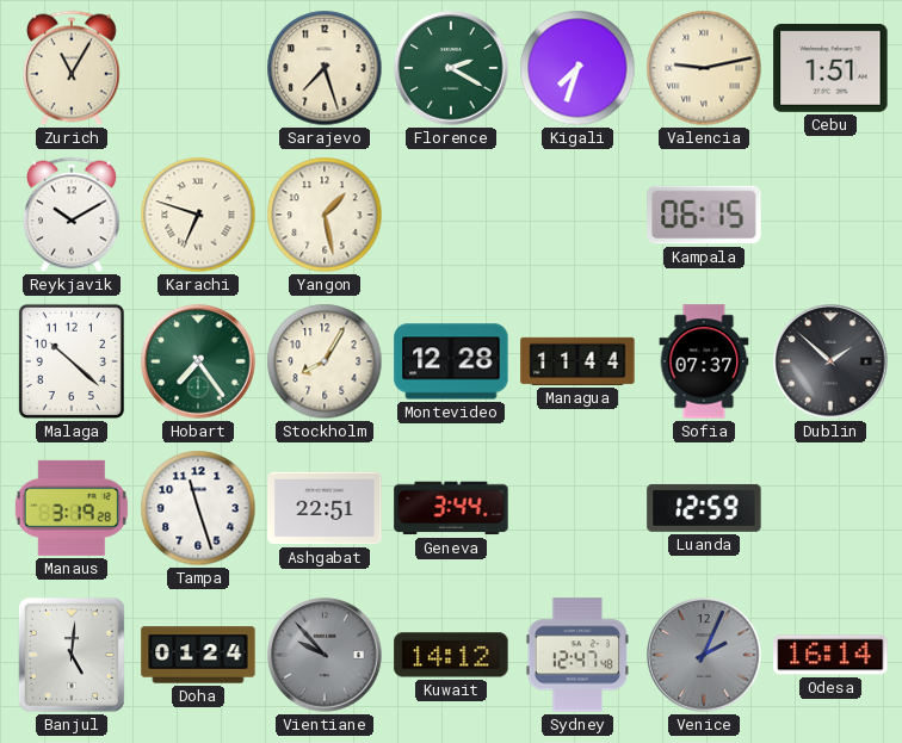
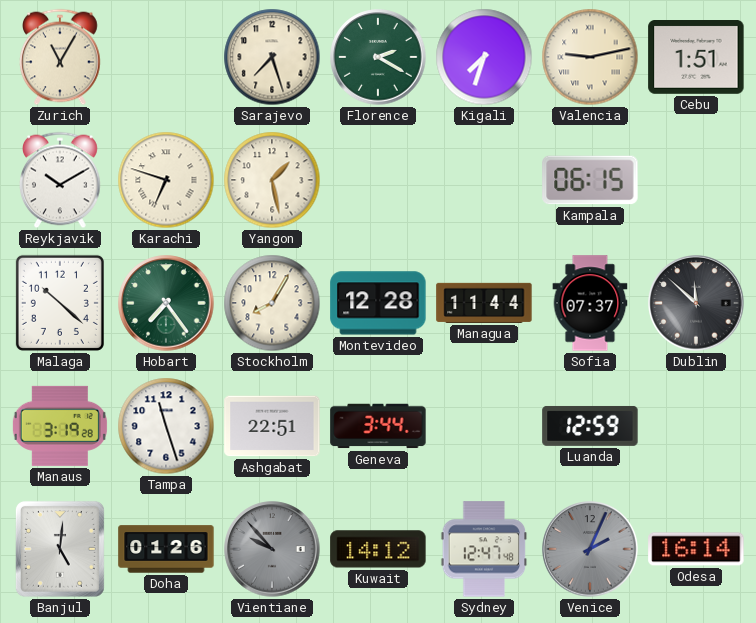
Dublin: 1:52 -> 11:52 (696, 303)
Doha: 01:24 -> 01:26 (166, 549)
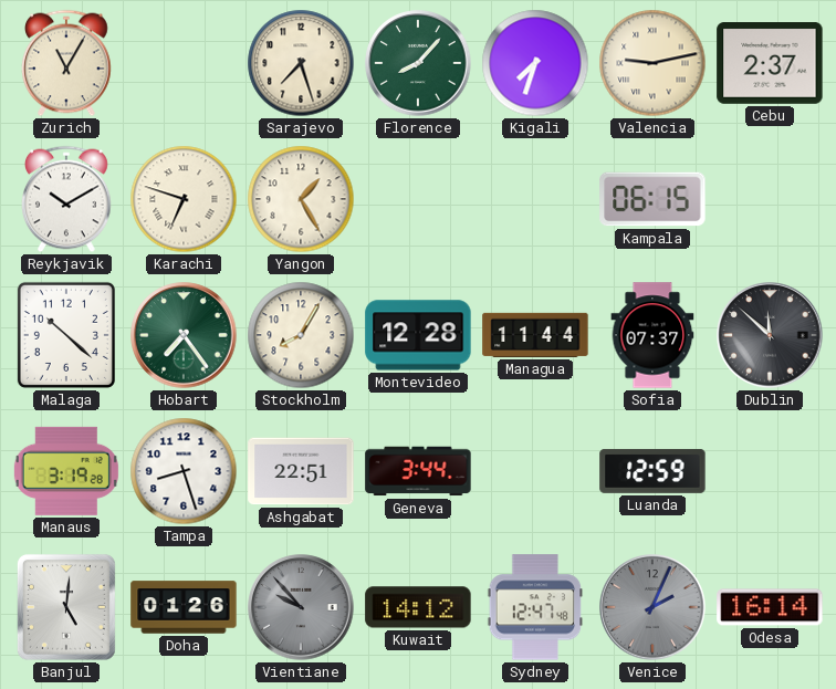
Florence: 2:20 -> 8:07 (418, 63)
Cebu: 1:51 -> 2:37 (770, 64)
Yangon: 1:28 -> 1:25 (301, 199)
Tampa: 11:27 -> 8:27 (184, 471)
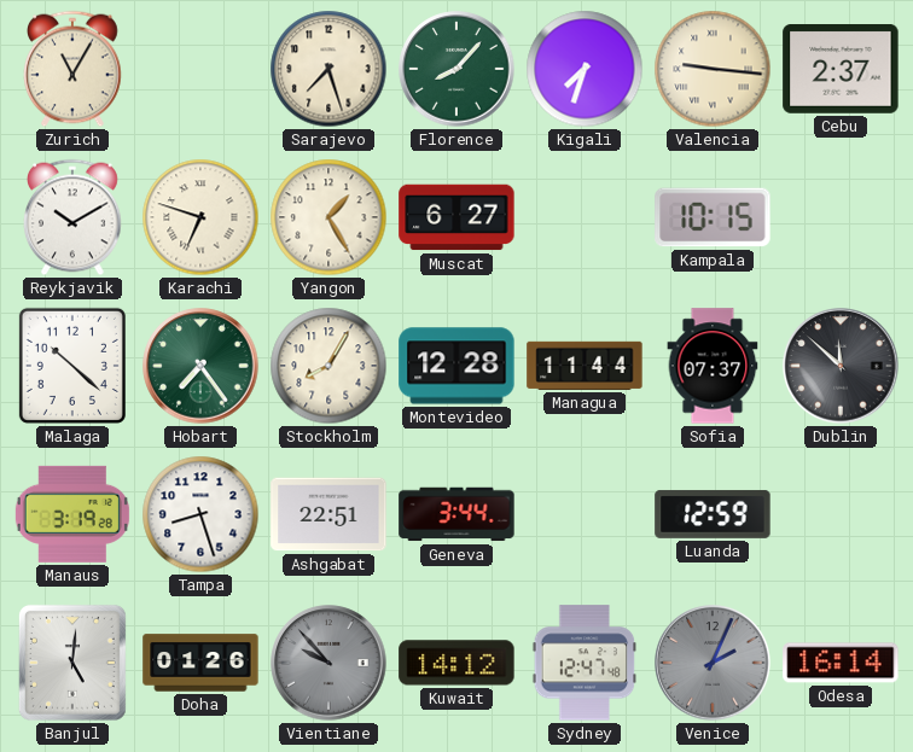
Valencia: 9:13 -> 9:16 (713, 69)
Muscat: none -> 6:27 (456, 217)
Kampala: 06:15 -> 10:15 (713, 217)
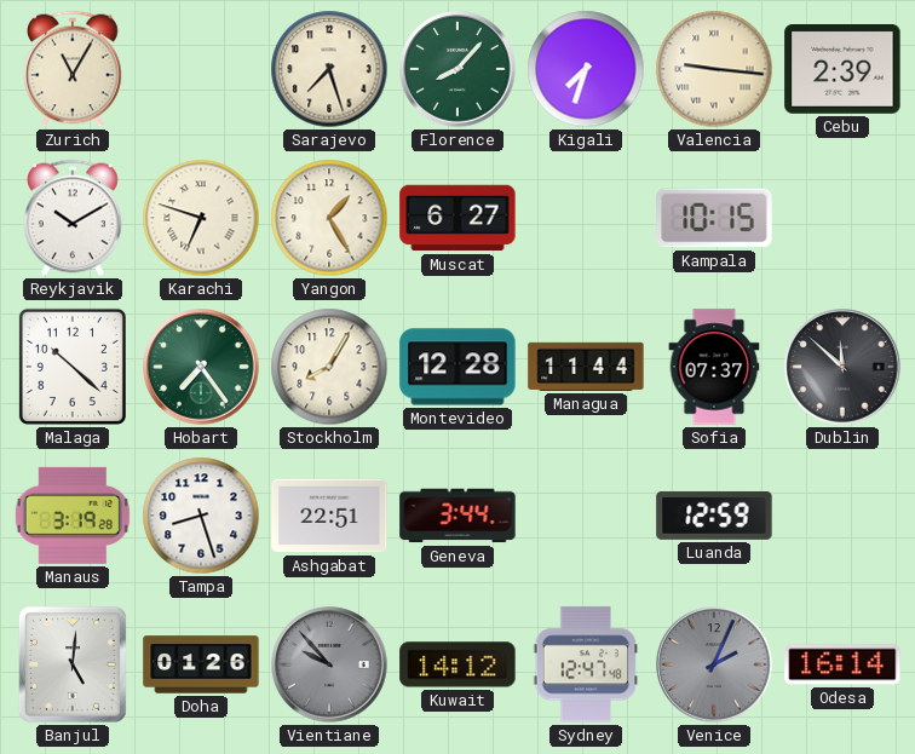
Cebu: 2:37 -> 2:39 (842, 70)
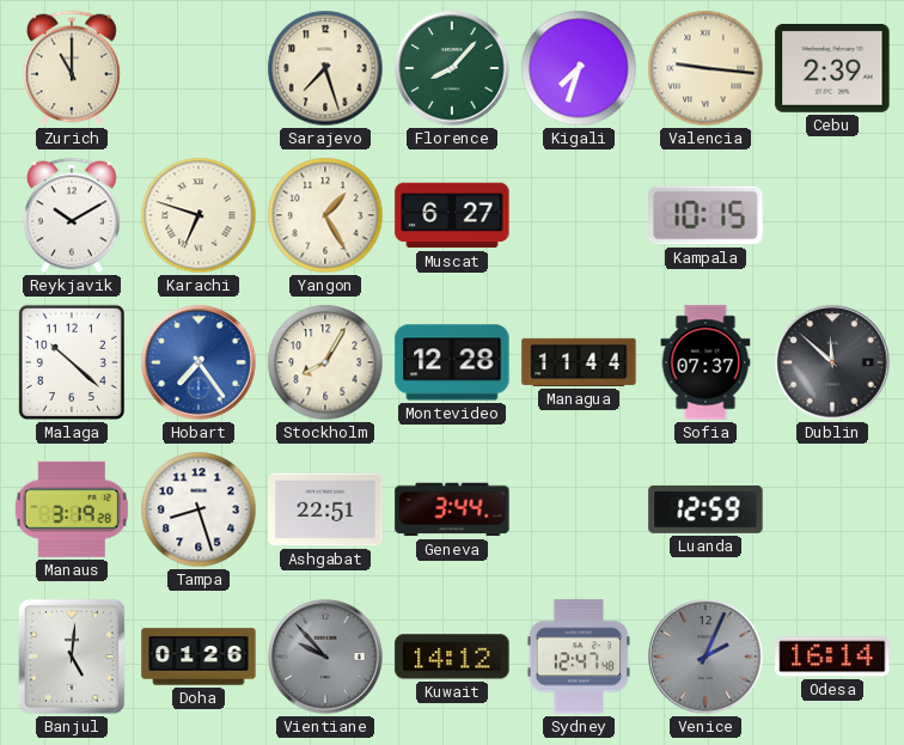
Zurich: 11:05 -> 11:00 (73, 68)
Hobart dial: green -> blue (198, 362)
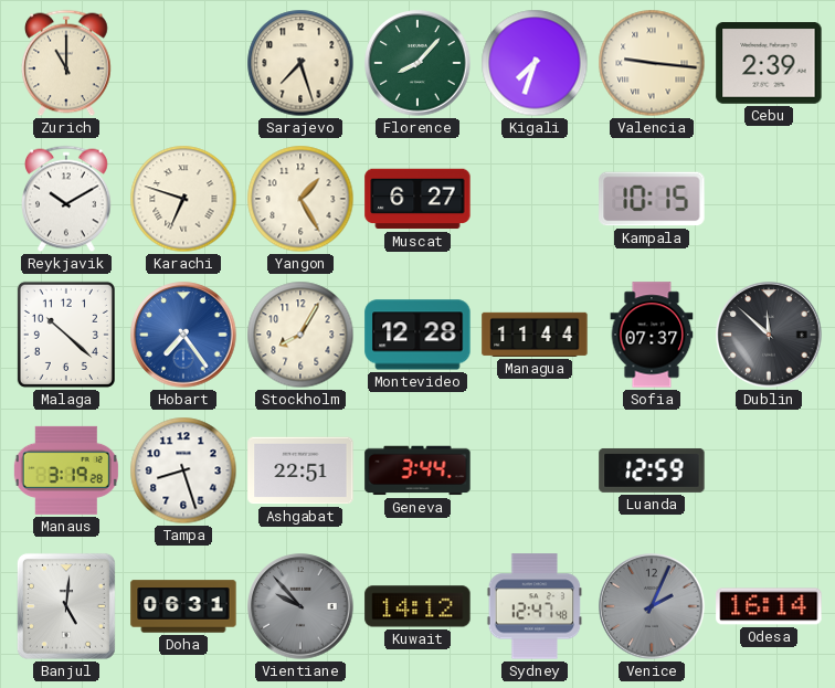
Doha: 01:26 -> 06:31 (183, 606)
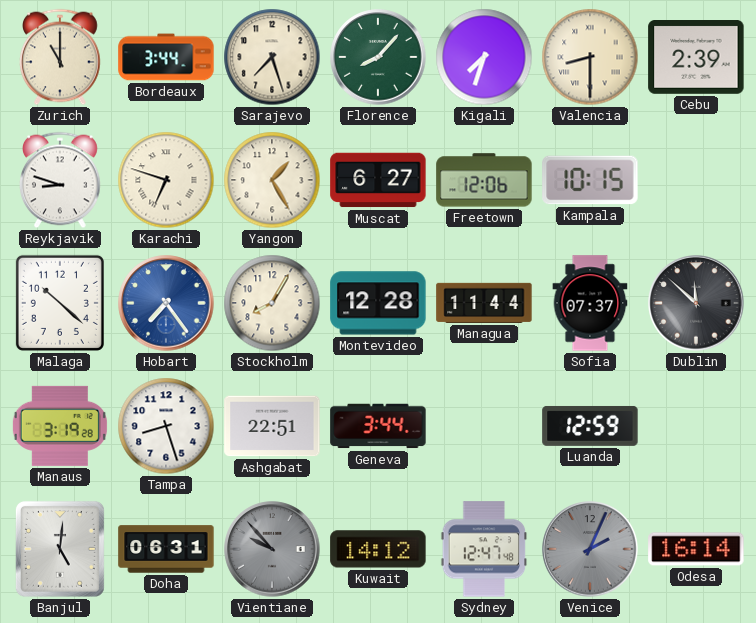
Bordeaux: none -> 3:44 (166, 57)
Valencia: 9:16 -> 8:30 (590, 57)
Reykjavik: 10:10 -> 8:48 (61, 180)
Freetown: none -> 12:06 (484, 180)
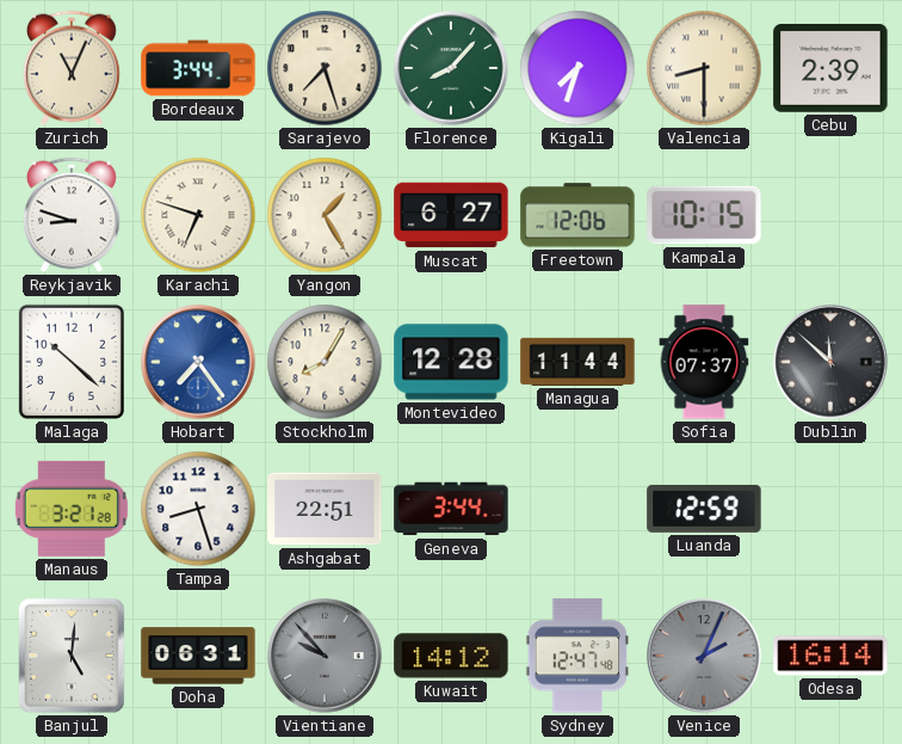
Zurich: 11:00 -> 11:04 (73, 68)
Manaus: 3:19 -> 3:21 (72, 509)
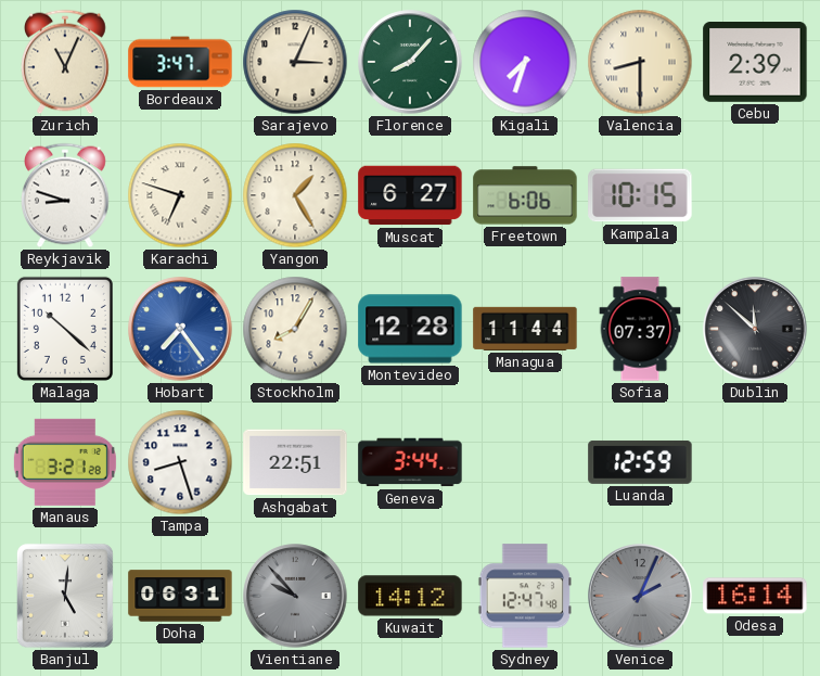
Bordeaux: 3:44 -> 3:47 (180, 62)
Sarajevo: 7:27 -> 3:04 (295, 62)
Freetown: 12:06 -> 6:06 (525, 195)
